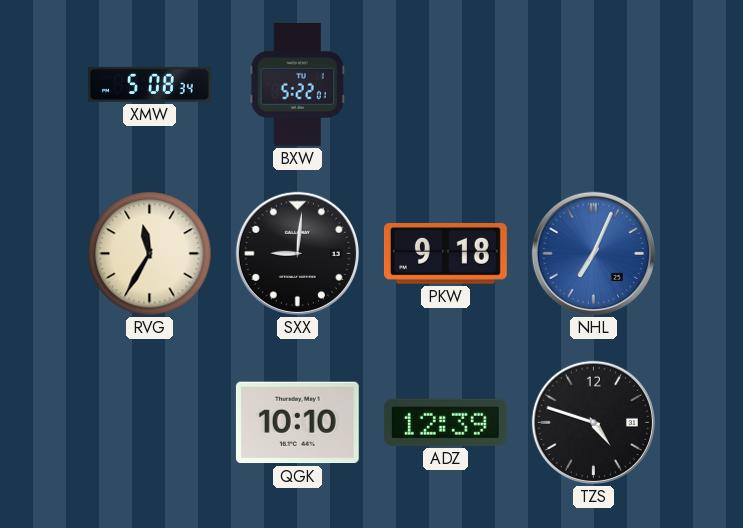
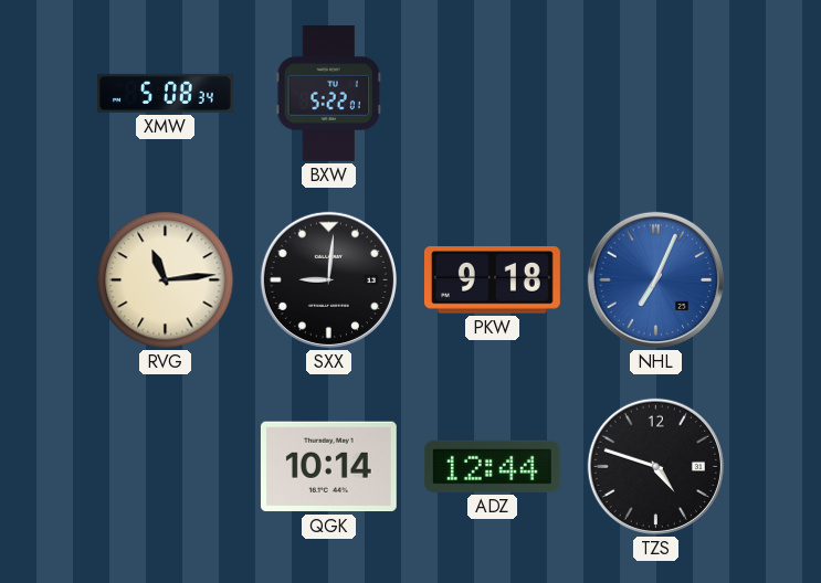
RVG: 11:35 -> 11:14 (166, 280)
QGK: 10:10 -> 10:14 (328, 467)
ADZ: 12:39 -> 12:44 (492, 466)
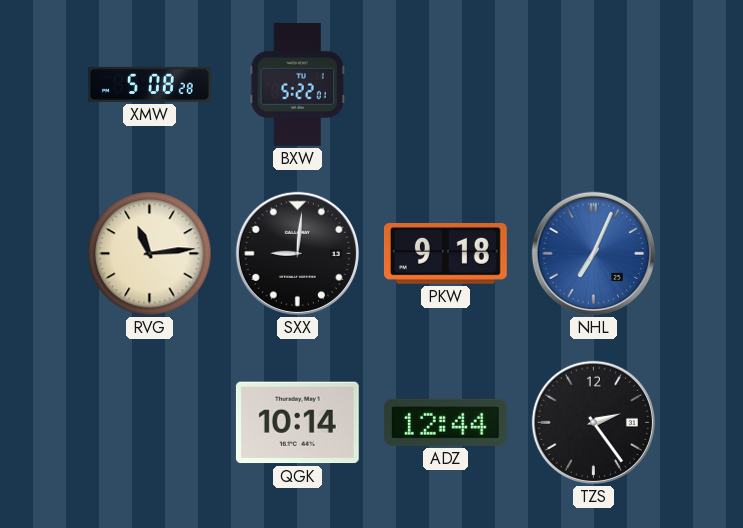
XMW: 5:08:34 -> 5:08:28 (150, 84)
TZS: 4:48 -> 2:24 (593, 422)
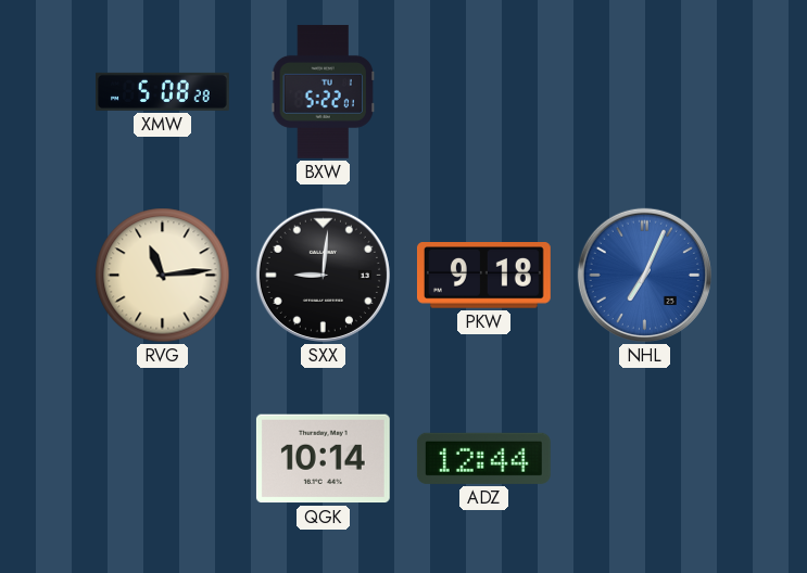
TZS: 2:24 -> none (593, 422)
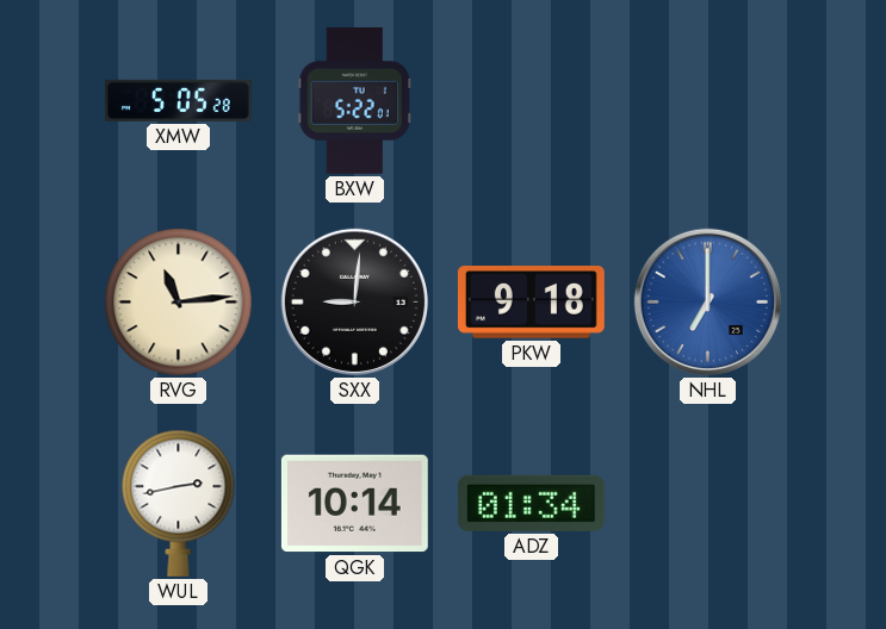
XMW: 5:08 -> 5:05 (179, 100)
NHL: 7:04 -> 7:00 (707, 301)
WUL: none -> 2:43 (179, 503)
ADZ: 12:44 -> 01:34 (531, 503)
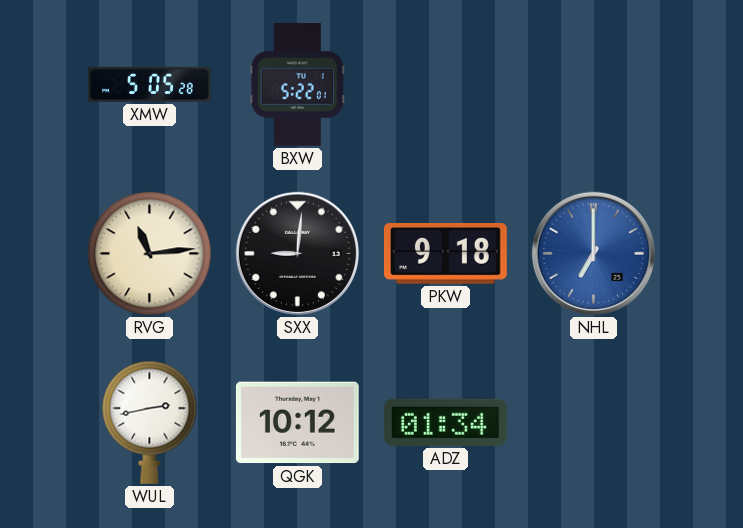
QGK: 10:14 -> 10:12 (297, 423)
